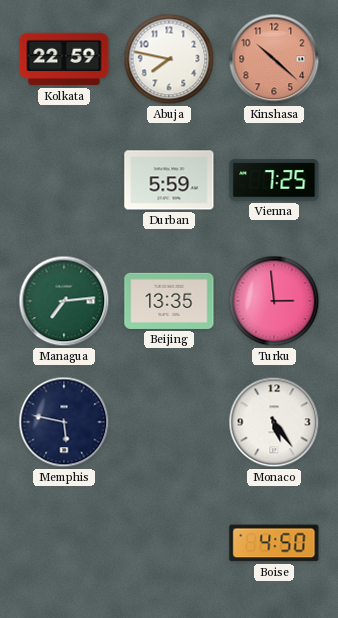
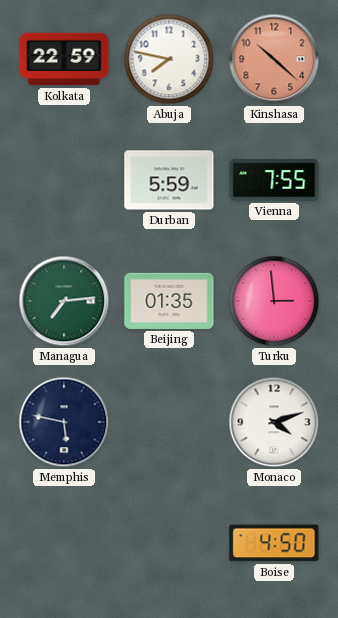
Vienna: 7:25 -> 7:55 (274, 180)
Beijing: 13:35 -> 01:35 (169, 301)
Monaco: 5:24 -> 4:12 (274, 422)
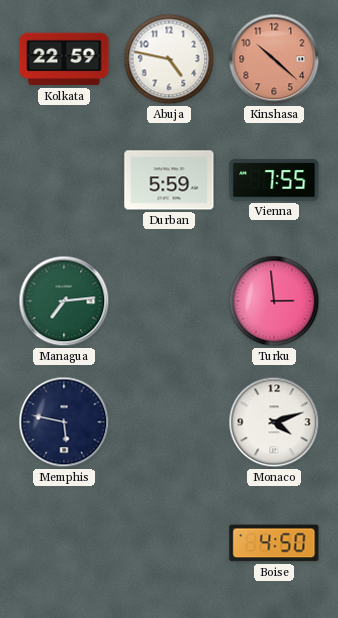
Abuja: 7:47 -> 4:47 (169, 59)
Beijing: 01:35 -> none (169, 301)
